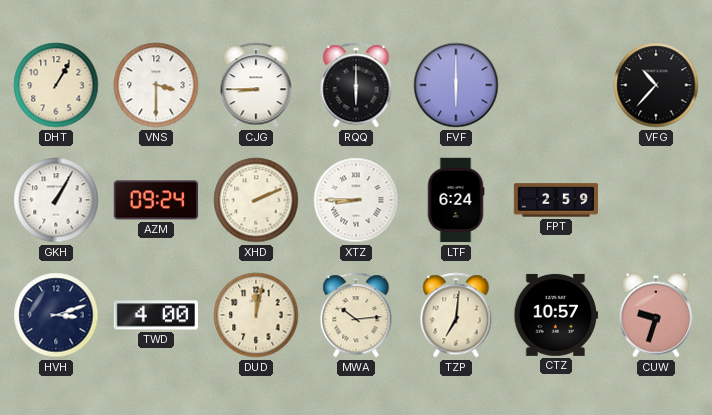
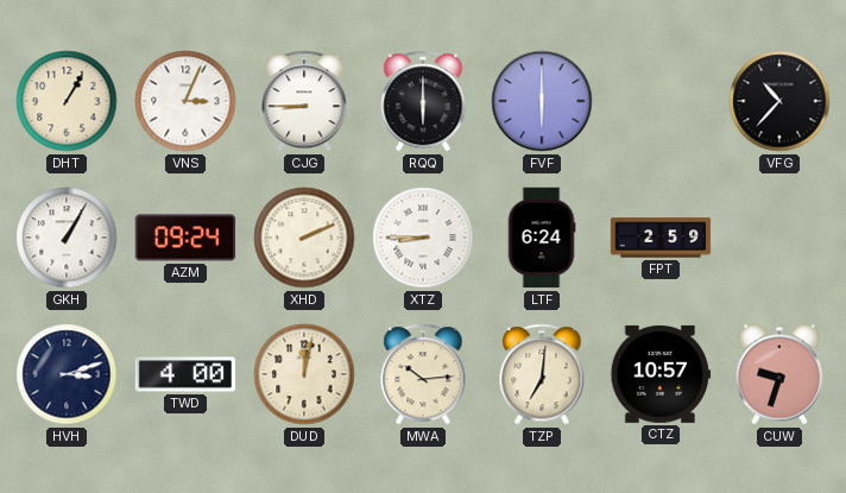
VNS: 3:30 -> 3:04 (185, 101)
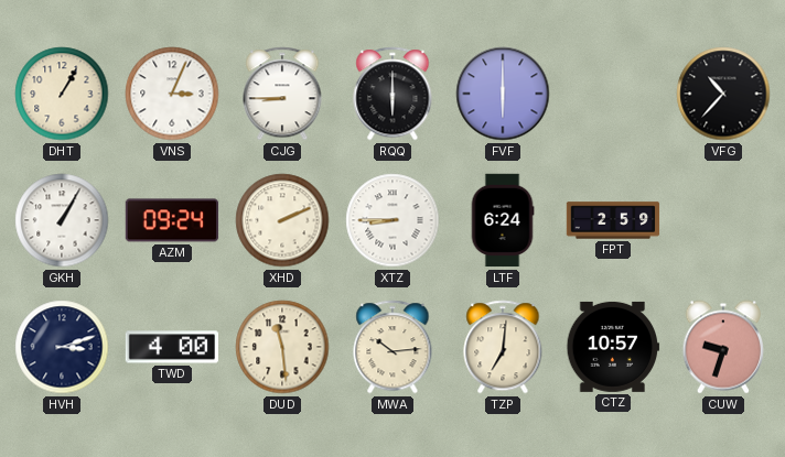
DUD: 12:02 -> 11:29 (282, 347)
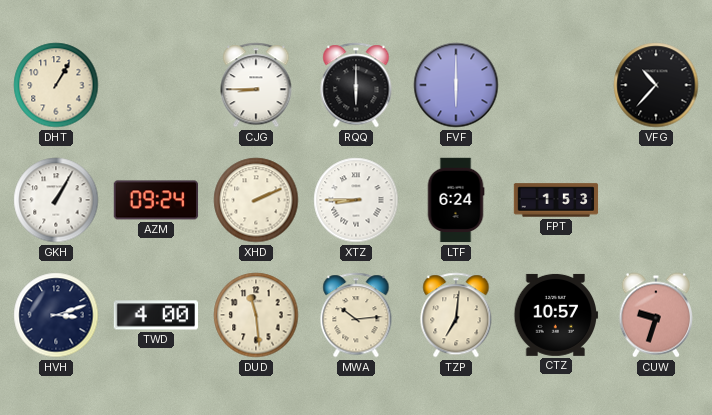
VNS: 3:04 -> none (172, 94)
FPT: 2:59 -> 1:53 (556, 200)
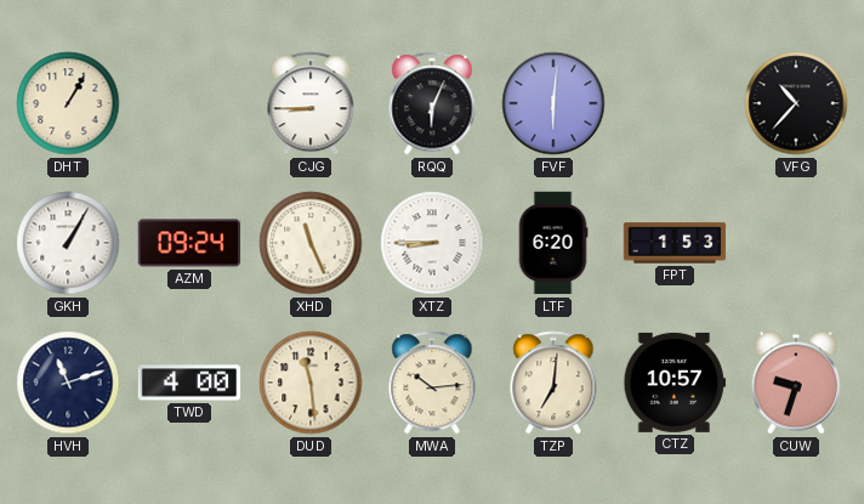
RQQ: 6:00 -> 6:04 (432, 103)
FVF: 6:00 -> 6:01 (553, 103)
XHD: 2:11 -> 11:26 (311, 243)
LTF: 6:24 -> 6:20 (553, 243)
HVH: 3:12 -> 11:12 (68, 383)
